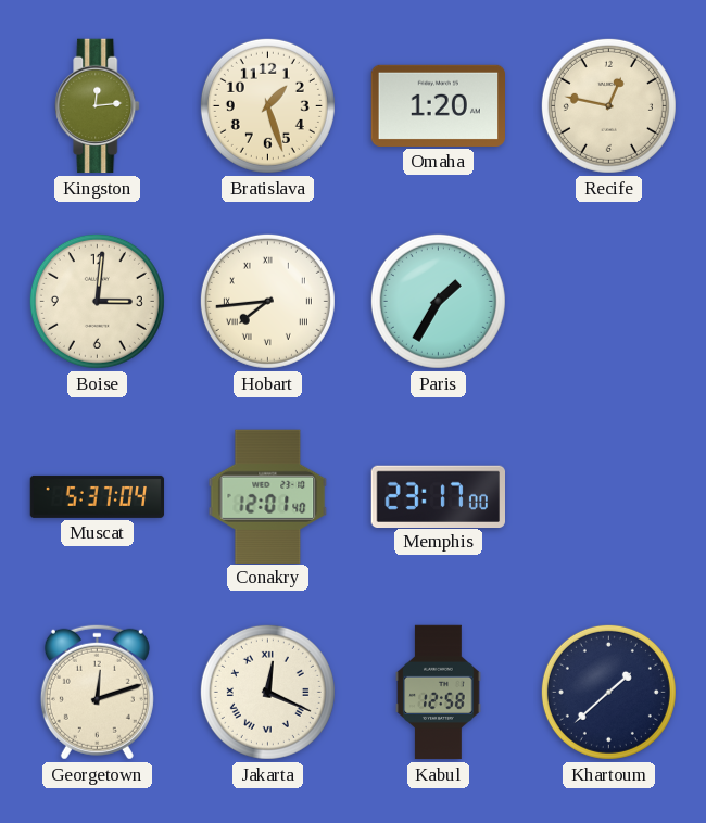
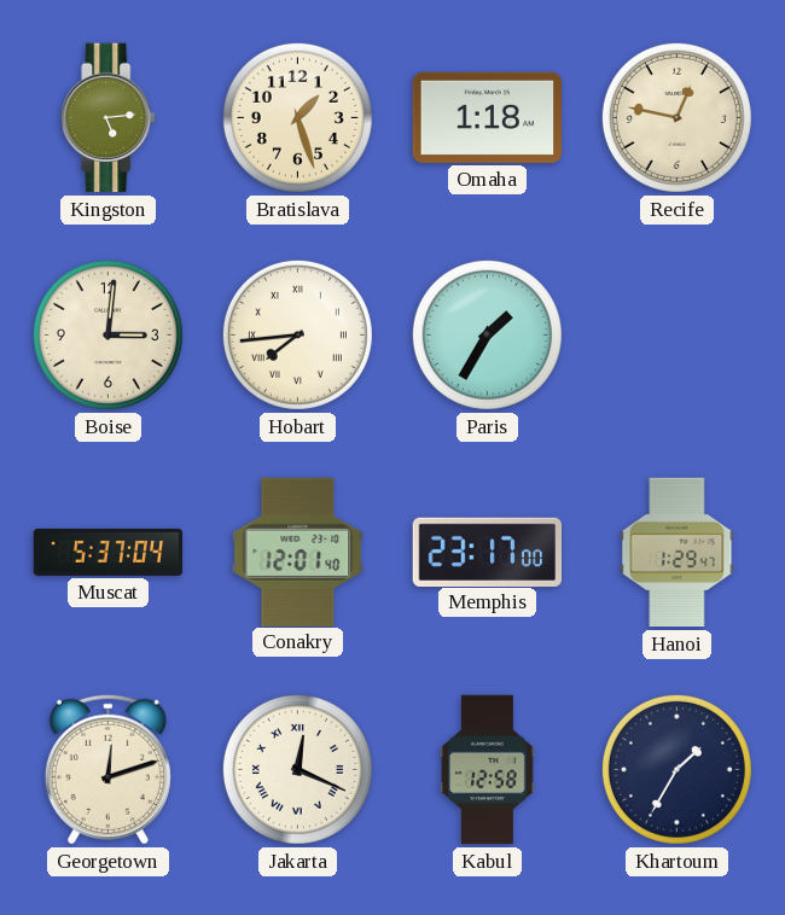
Kingston: 12:14 -> 5:14 (109, 118)
Omaha: 1:20 -> 1:18 (487, 117)
Hanoi: none -> 1:29 (678, 553)
Khartoum: 1:38 -> 1:35 (676, 769)
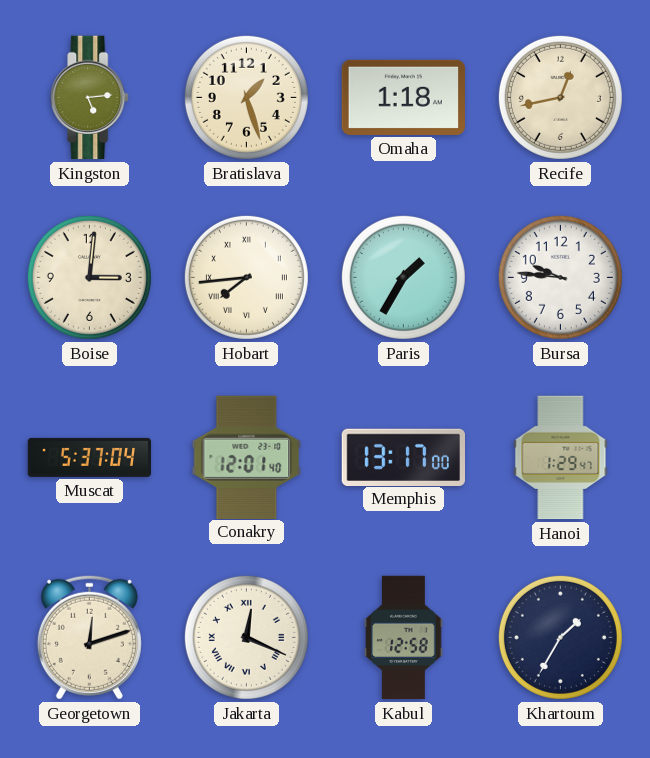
Recife: 12:47 -> 12:43 (560, 97)
Bursa: none -> 9:46 (560, 277)
Memphis: 23:17 -> 13:17 (404, 457)
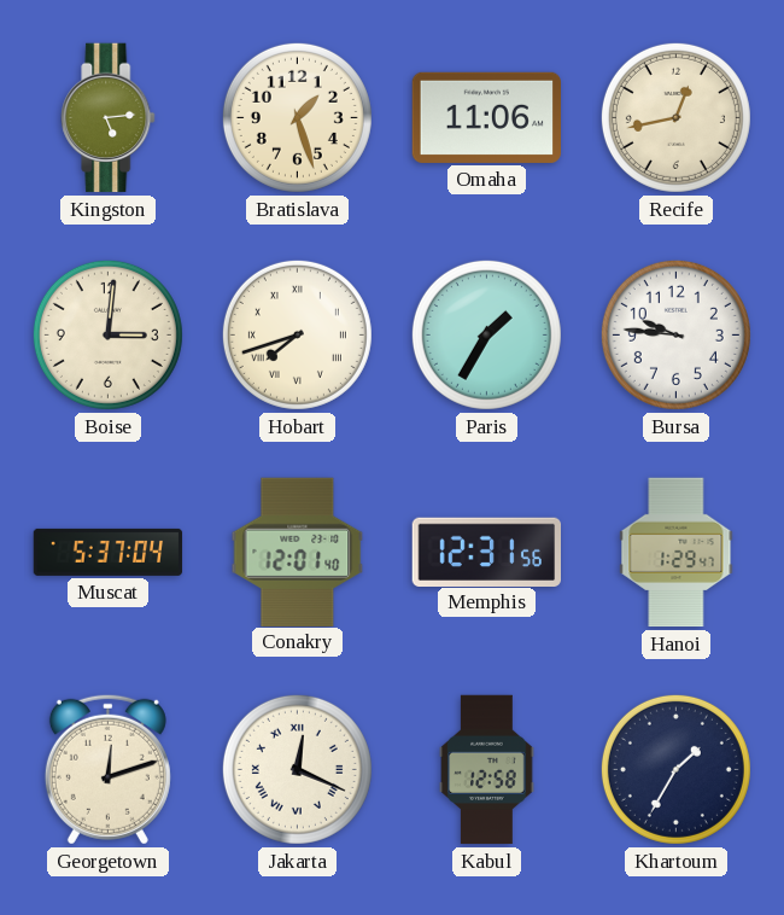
Omaha: 1:18 -> 11:06 (486, 117)
Hobart: 7:44 -> 7:42 (297, 334)
Memphis: 13:17 -> 12:31 (487, 552)
